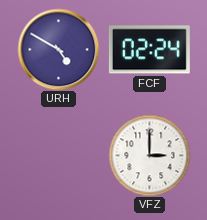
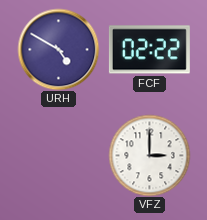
FCF: 02:24 -> 02:22 (149, 50)
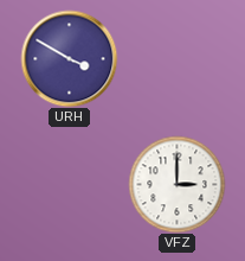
URH: 4:50 -> 3:50 (69, 58)
FCF: 02:22 -> none (149, 50)
